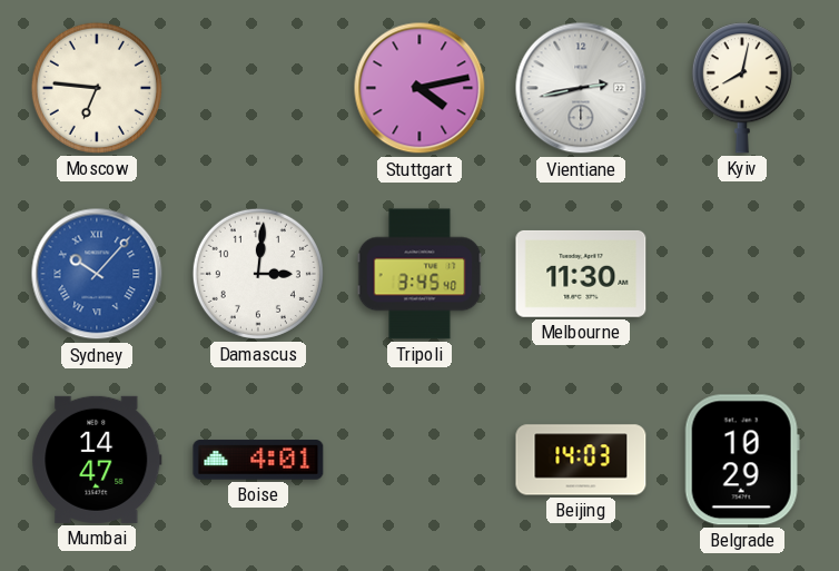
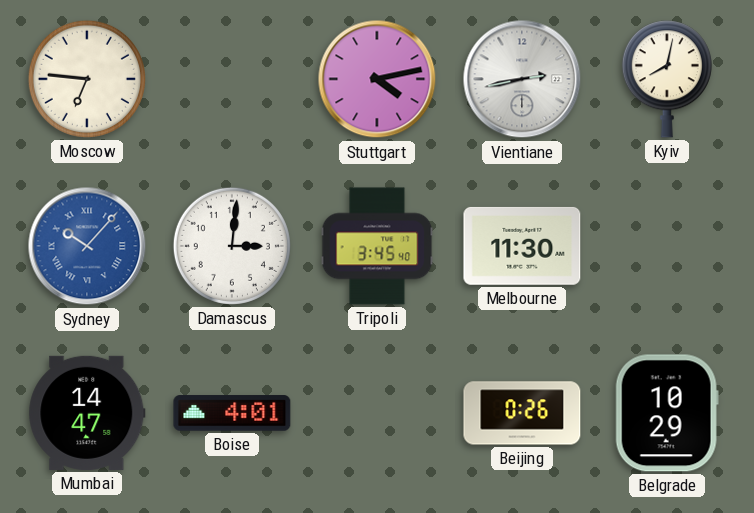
Beijing: 14:03 -> 0:26 (522, 413)
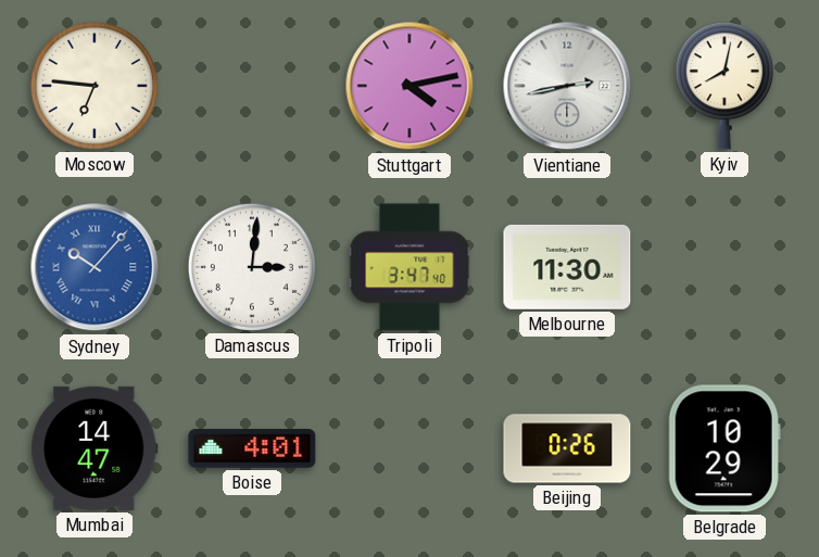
Tripoli: 3:45 -> 3:47 (409, 267)
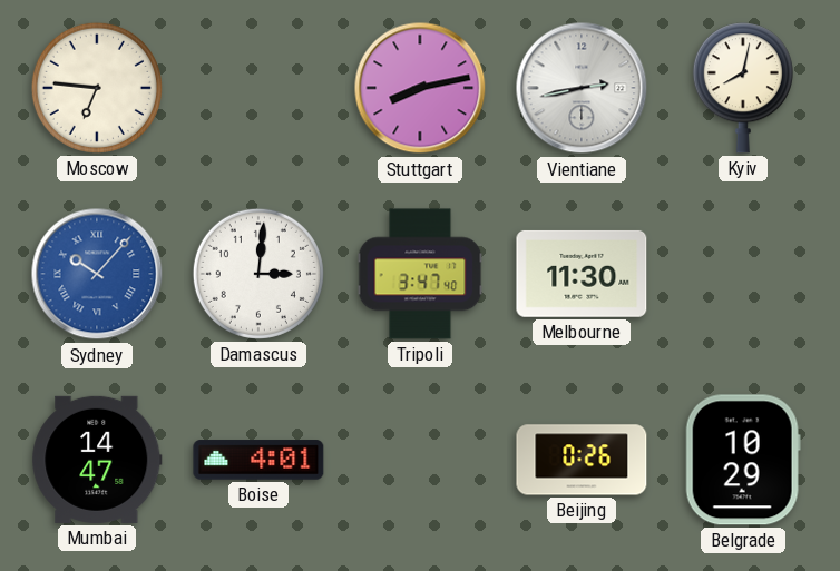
Stuttgart: 4:13 -> 8:13 (420, 88)
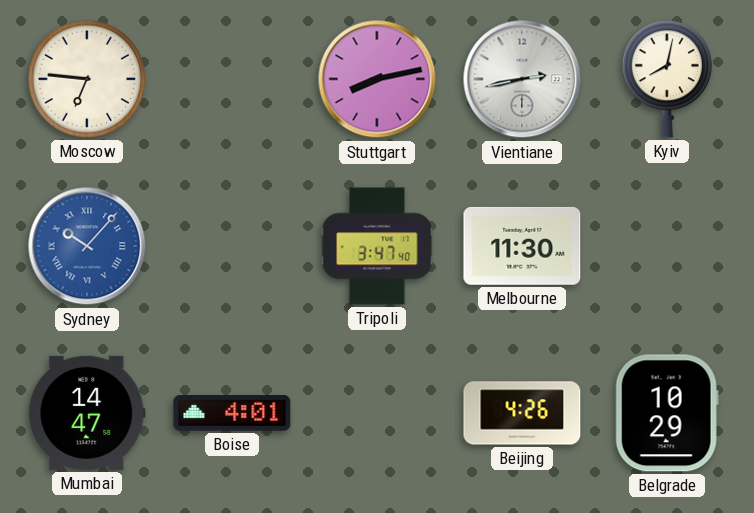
Damascus: 3:01 -> none (258, 274)
Beijing: 0:26 -> 4:26 (522, 413)
